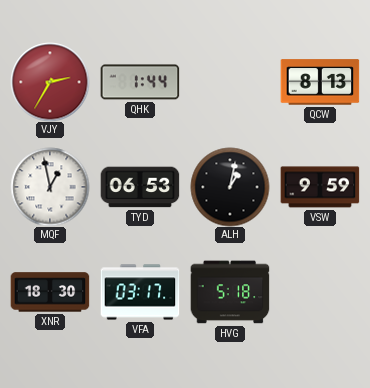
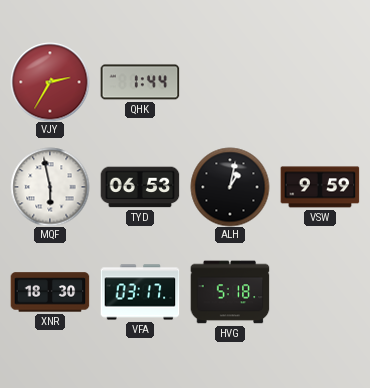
QCW: 8:13 -> none (320, 82)
MQF: 12:58 -> 5:58 (50, 187)
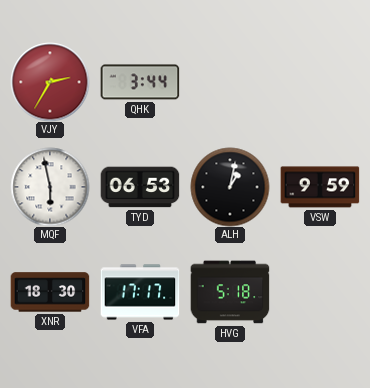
QHK: 1:44 -> 3:44 (140, 82)
VFA: 03:17 -> 17:17 (140, 292)
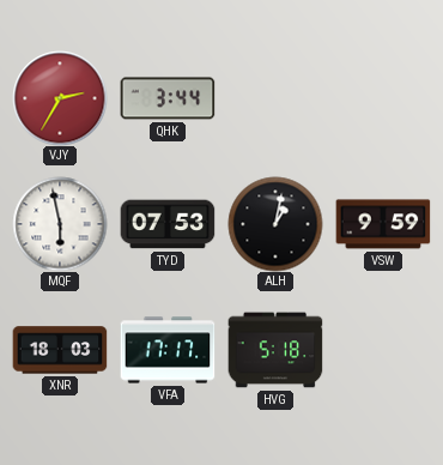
TYD: 06:53 -> 07:53 (168, 224)
XNR: 18:30 -> 18:03 (60, 350)
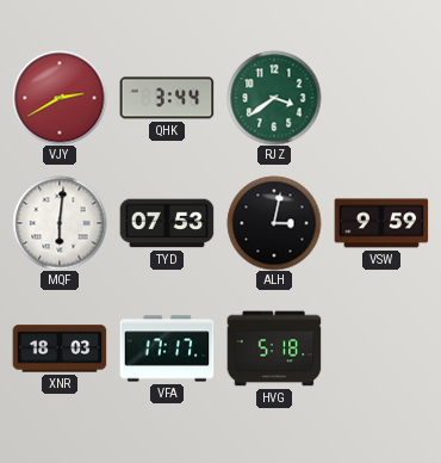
VJY: 2:35 -> 2:40 (60, 98)
RJZ: none -> 3:39 (274, 98)
MQF: 5:58 -> 6:01 (60, 223)
ALH: 1:02 -> 3:02 (274, 223)
